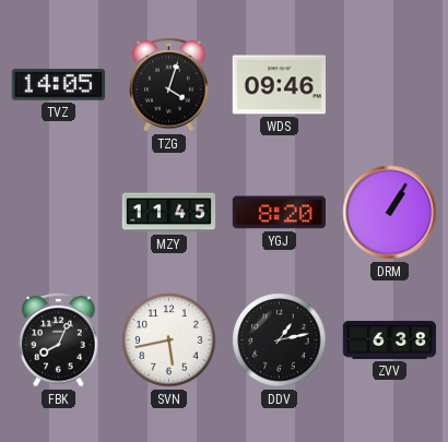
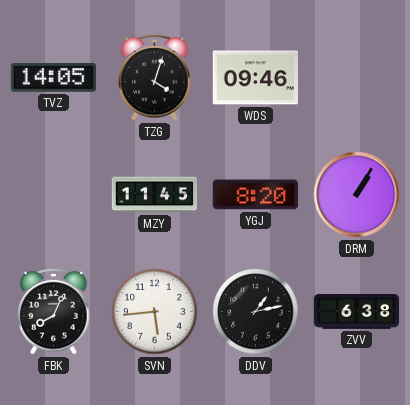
SVN: 5:43 -> 5:44 (155, 312)
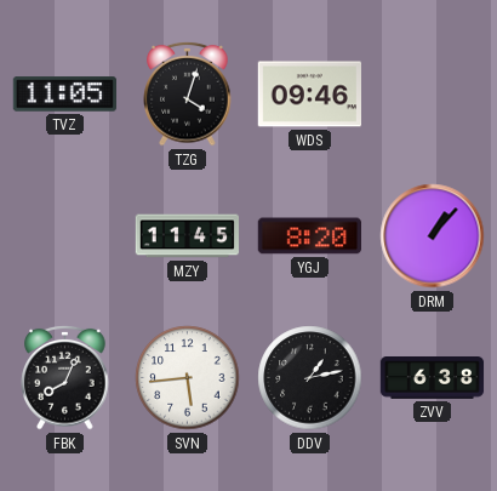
TVZ: 14:05 -> 11:05 (64, 95)
DRM: 1:05 -> 1:07 (433, 236)
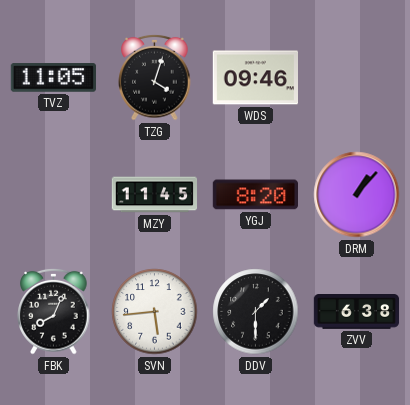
DDV: 1:13 -> 1:30 (256, 312)
